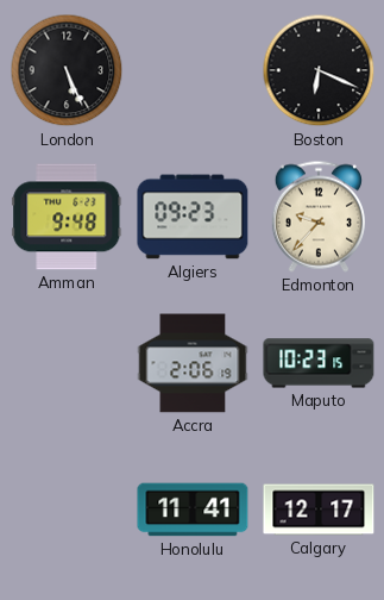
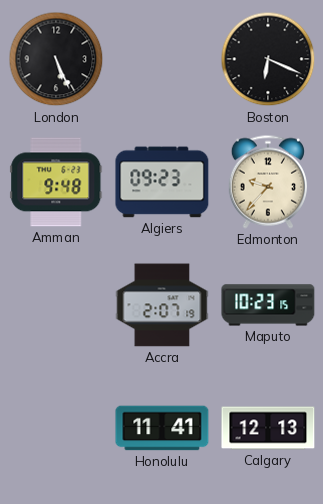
Accra: 2:06 -> 2:07 (162, 305)
Calgary: 12:17 -> 12:13 (268, 428)
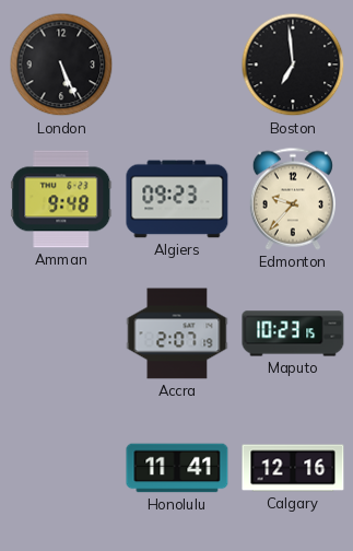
Boston: 6:19 -> 6:59 (293, 65)
Calgary: 12:13 -> 12:16 (293, 468)
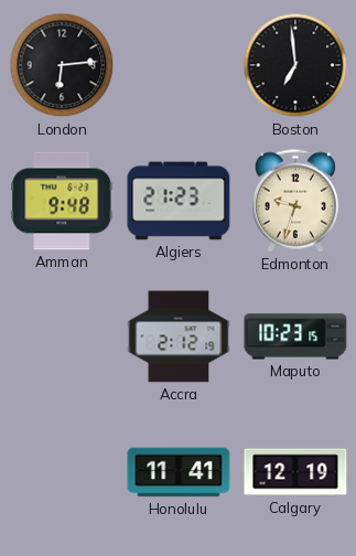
London: 5:26 -> 6:14 (62, 65)
Algiers: 09:23 -> 21:23 (179, 201)
Edmonton: 9:37 -> 9:33 (295, 201)
Accra: 2:07 -> 2:12 (179, 336)
Calgary: 12:16 -> 12:19 (295, 472)
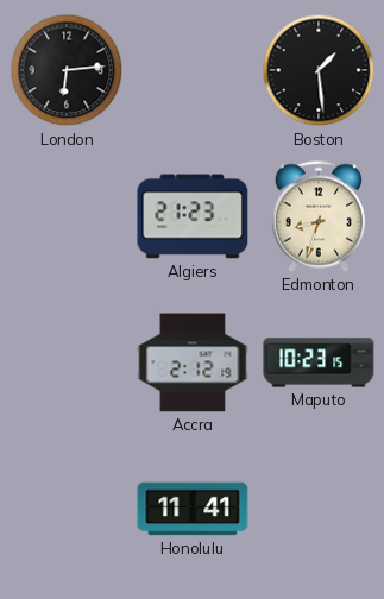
Boston: 6:59 -> 1:29 (319, 70)
Amman: 9:48 -> none (62, 201)
Edmonton: 9:33 -> 8:33 (319, 216)
Calgary: 12:19 -> none (295, 472)
